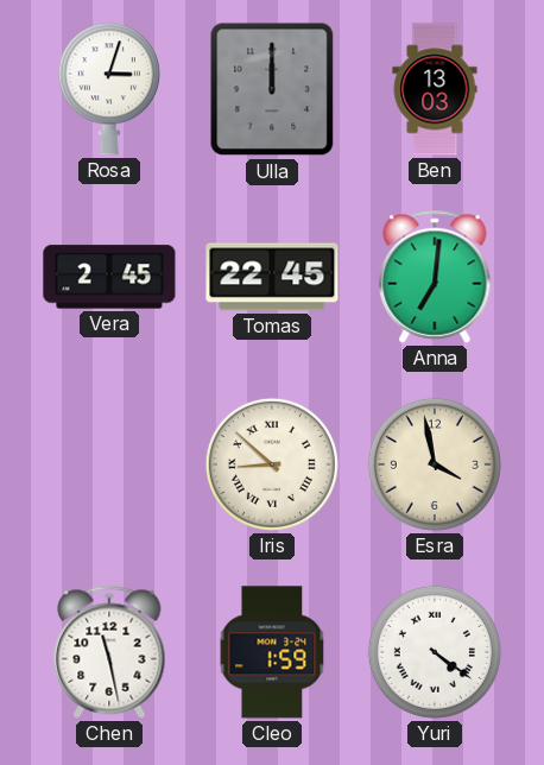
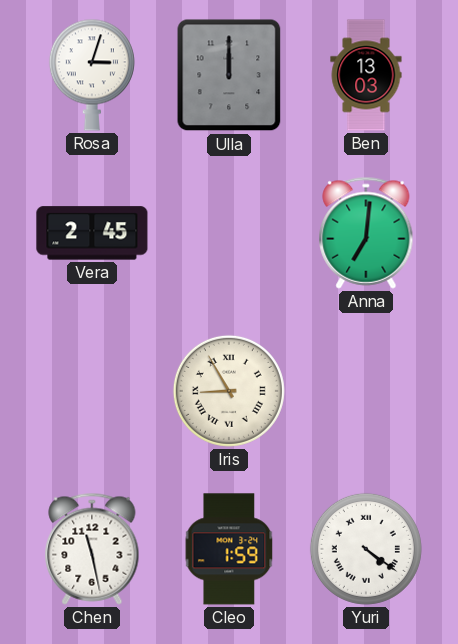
Tomas: 22:45 -> none (272, 277)
Iris: 8:52 -> 8:55 (229, 391)
Esra: 3:58 -> none (435, 464)
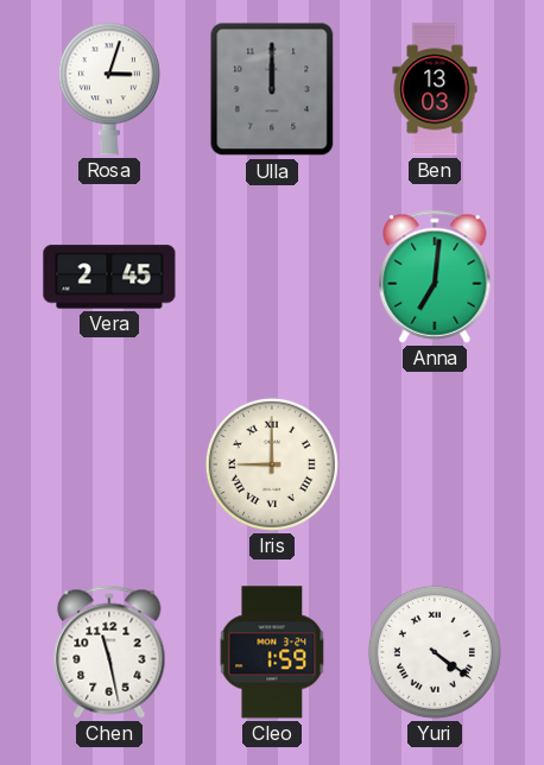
Iris: 8:55 -> 9:00 (272, 464)
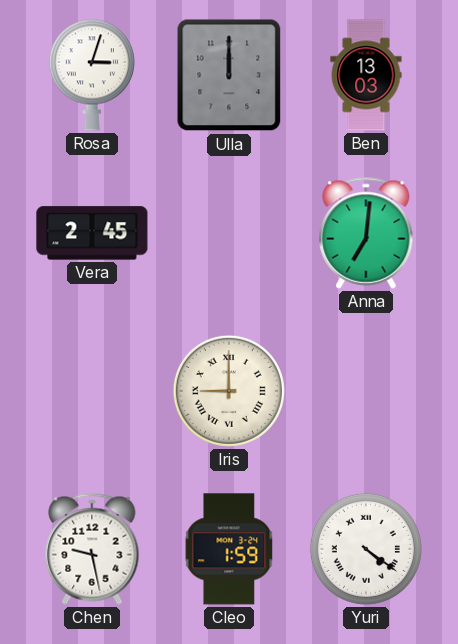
Chen: 11:28 -> 9:28 (92, 549)
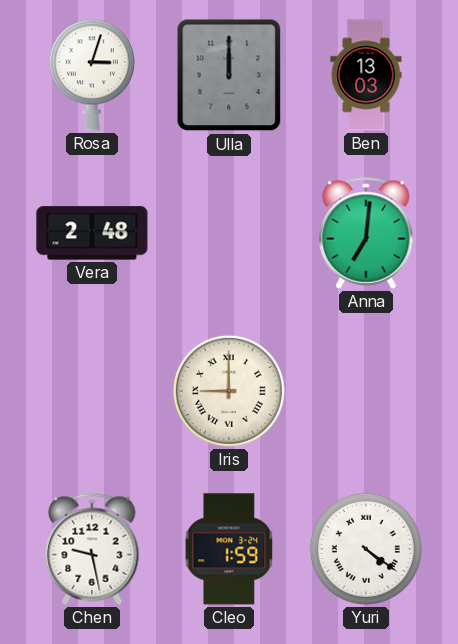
Vera: 2:45 -> 2:48 (92, 233)
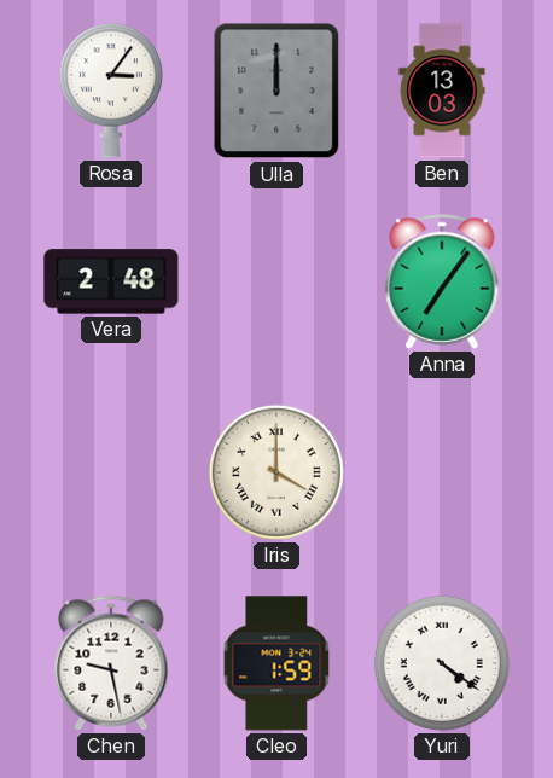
Rosa: 3:03 -> 3:06 (111, 91)
Anna: 7:01 -> 7:06 (442, 281)
Iris: 9:00 -> 4:00 (276, 472)
